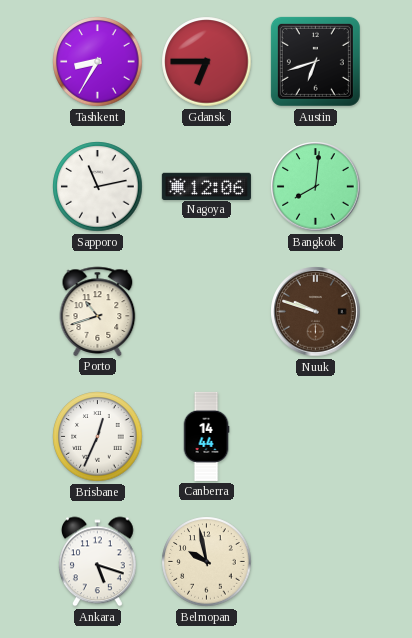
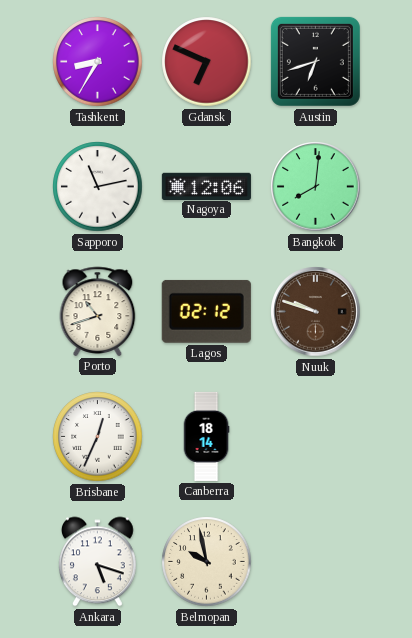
Gdansk: 6:45 -> 6:49 (207, 62)
Lagos: none -> 02:12 (206, 311)
Canberra: 14:44 -> 18:14 (206, 436)
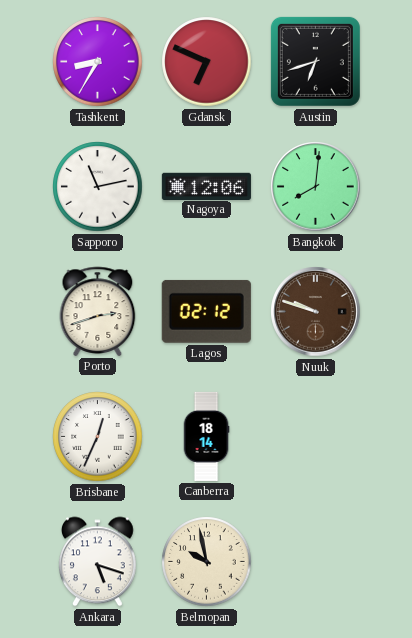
Porto: 10:42 -> 2:42 (98, 311)
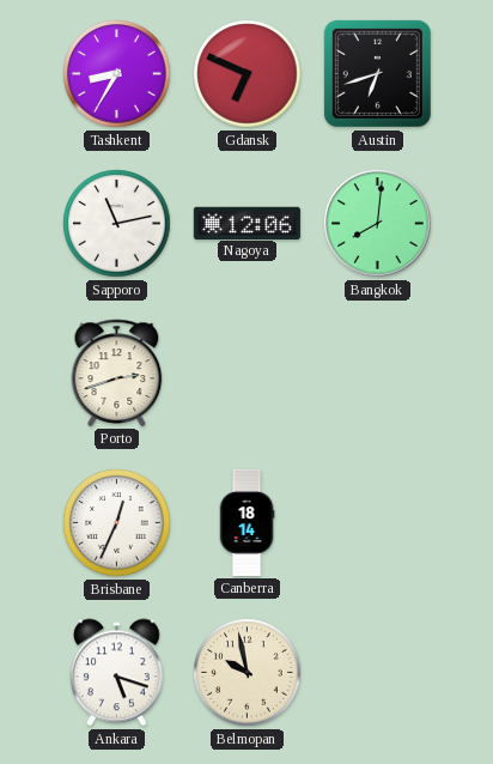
Lagos: 02:12 -> none (206, 311)
Nuuk: 9:48 -> none (316, 312)
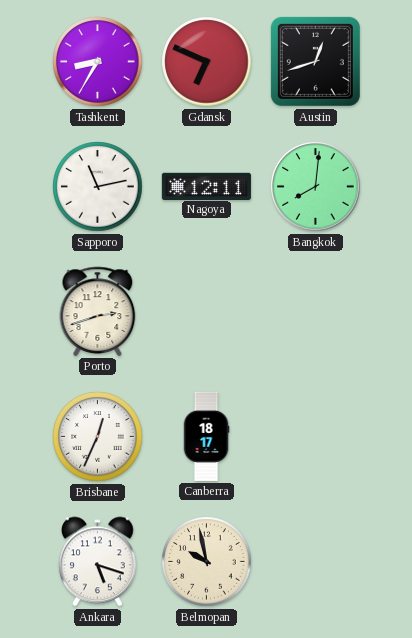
Austin: 6:42 -> 12:42 (315, 61)
Nagoya: 12:06 -> 12:11 (206, 186)
Canberra: 18:14 -> 18:17 (206, 436)
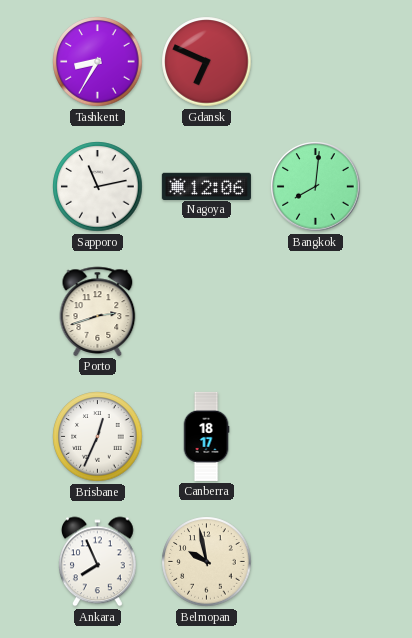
Austin: 12:42 -> none (315, 61)
Nagoya: 12:11 -> 12:06 (206, 186)
Ankara: 5:18 -> 7:56 (98, 562)
